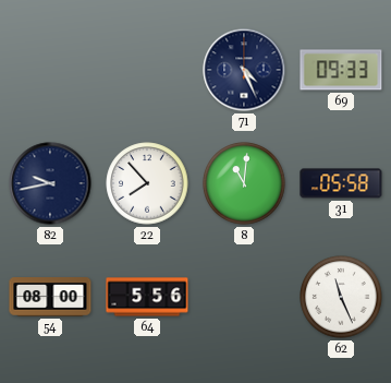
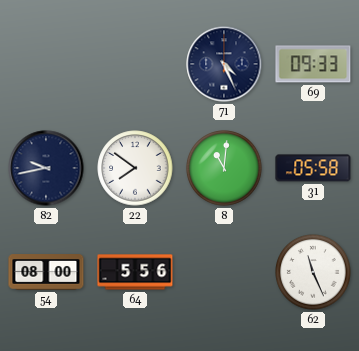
22: 7:53 -> 7:51 (135, 168)
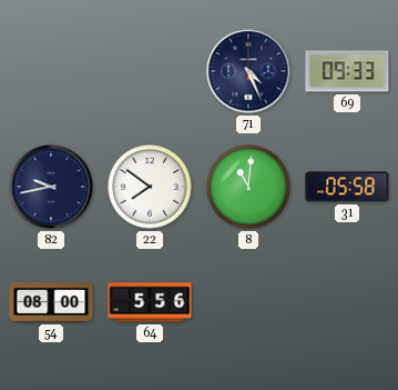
62: 11:26 -> none (313, 272)
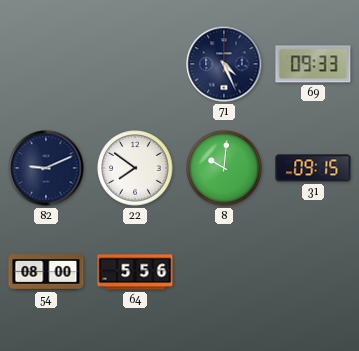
82: 9:43 -> 9:11 (46, 168)
8: 11:01 -> 10:01 (224, 168)
31: 05:58 -> 09:15 (313, 168)
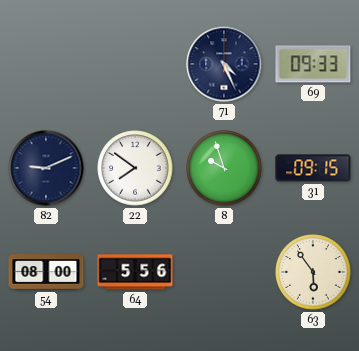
8: 10:01 -> 9:57 (224, 168)
63: none -> 5:54 (313, 272)
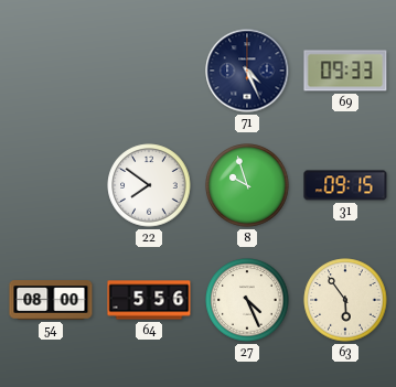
82: 9:11 -> none (46, 168)
27: none -> 4:26 (247, 300)
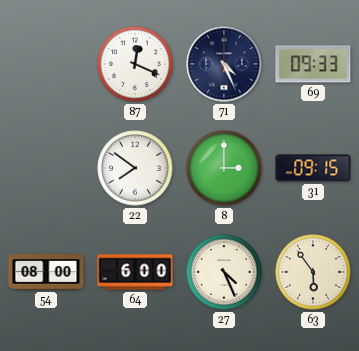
87: none -> 12:19 (135, 64)
8: 9:57 -> 3:00 (224, 168)
64: 5:56 -> 6:00 (135, 272)
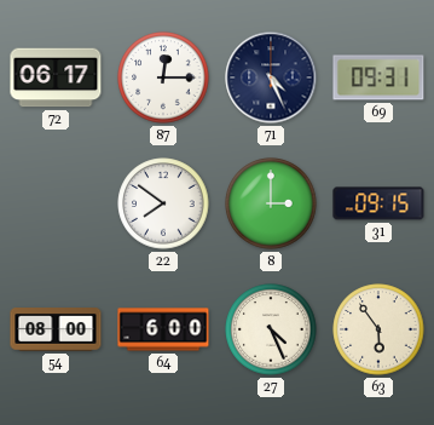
72: none -> 06:17 (56, 77)
87: 12:19 -> 12:15 (163, 77)
69: 09:33 -> 09:31 (378, 77)
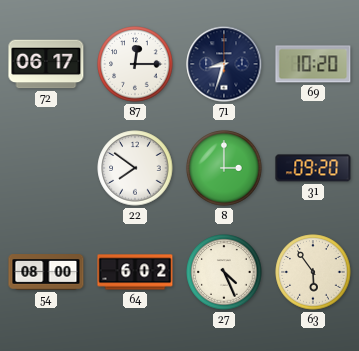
71: 4:26 -> 8:33 (224, 64)
69: 09:31 -> 10:20 (313, 64)
31: 09:15 -> 09:20 (313, 168)
64: 6:00 -> 6:02 (135, 272)
